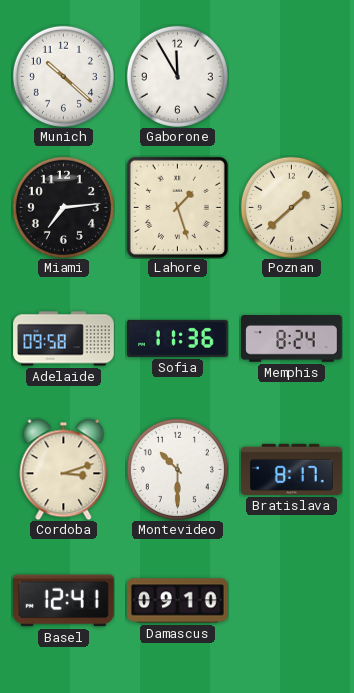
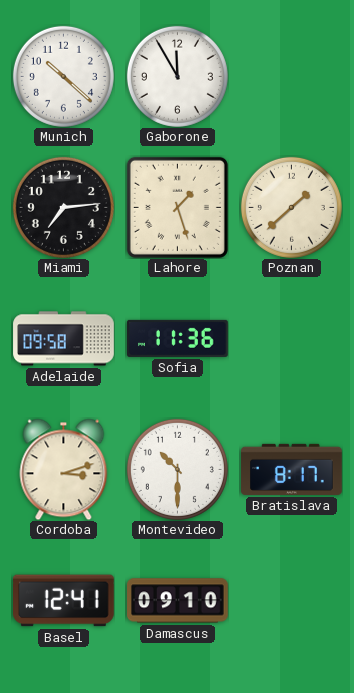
Memphis: 8:24 -> none (292, 339)
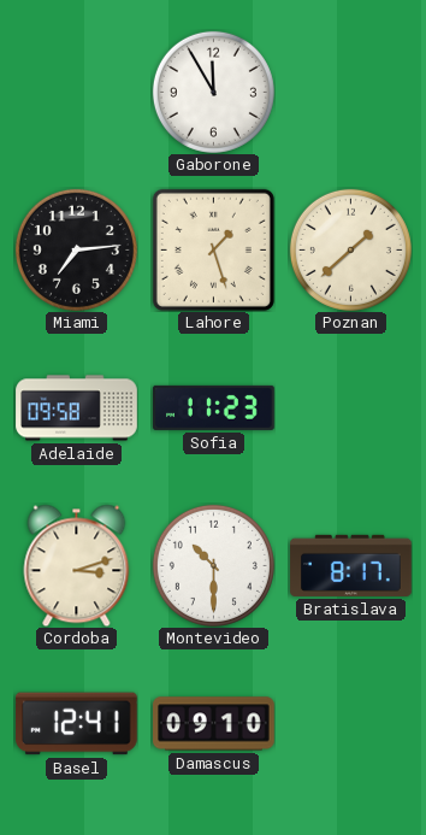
Munich: 10:22 -> none (63, 76)
Sofia: 11:36 -> 11:23 (214, 407)
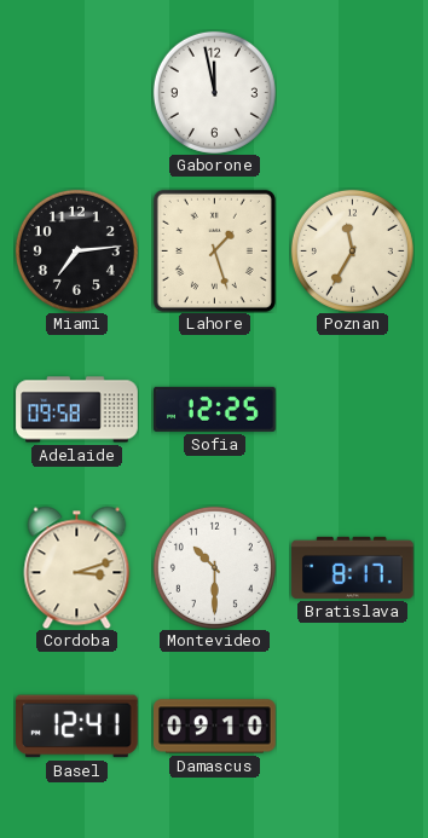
Gaborone: 11:55 -> 11:58 (214, 92)
Poznan: 1:38 -> 11:35 (352, 250)
Sofia: 11:23 -> 12:25 (215, 409)
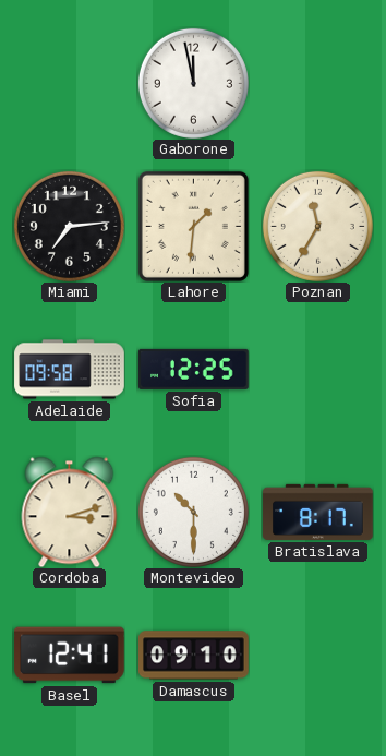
Lahore: 1:27 -> 1:31 (193, 226)
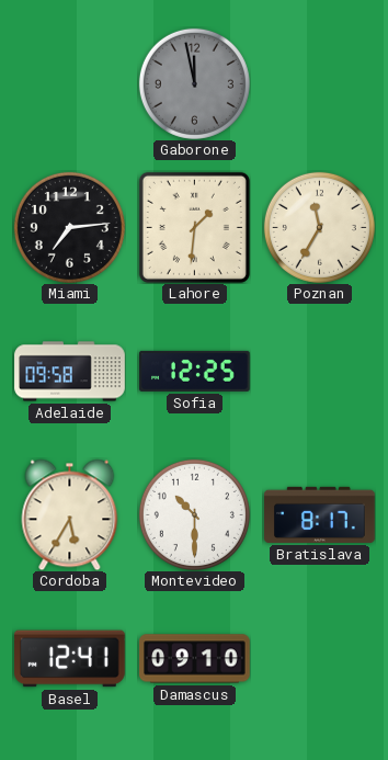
Gaborone dial: white -> grey (194, 83)
Cordoba: 3:12 -> 5:35 (70, 514)
